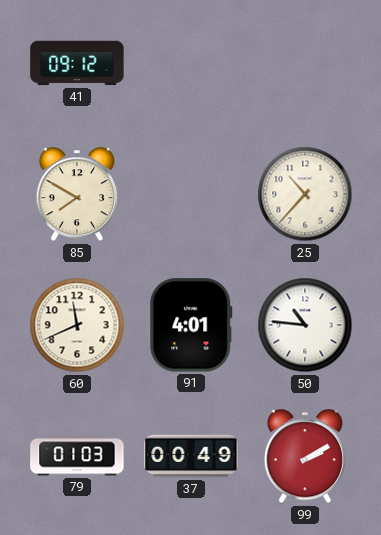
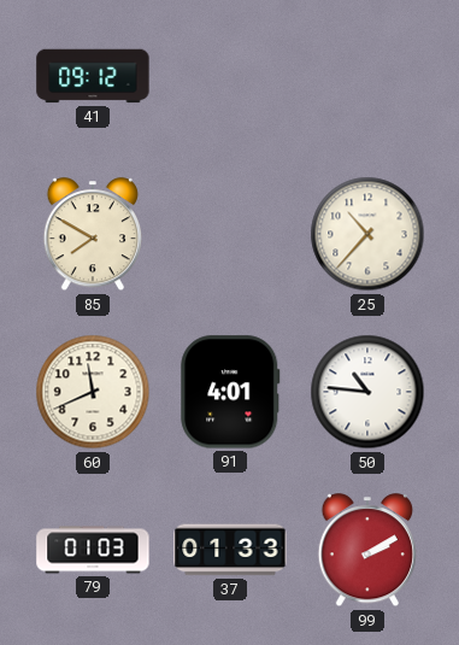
37: 00:49 -> 01:33 (230, 550)
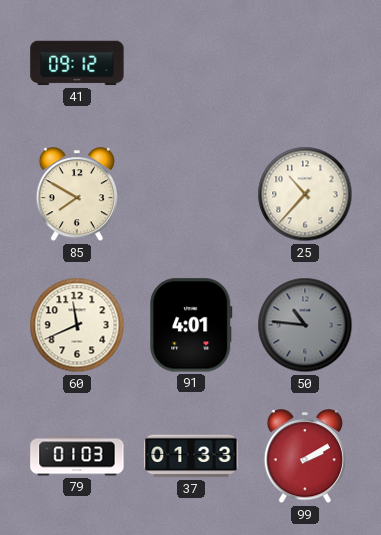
50 dial: white -> grey (305, 325)
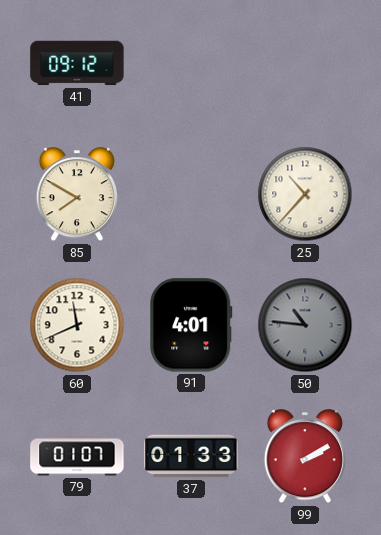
79: 01:03 -> 01:07 (77, 456)
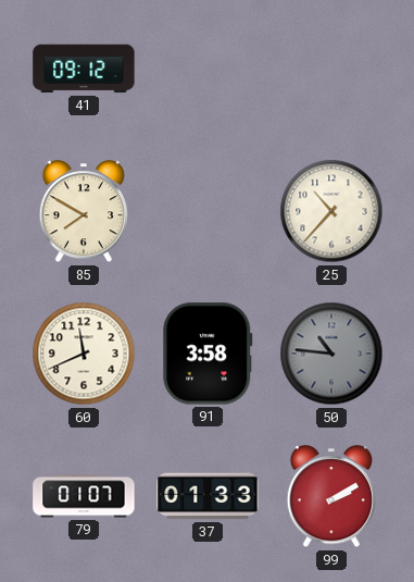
91: 4:01 -> 3:58 (208, 354)
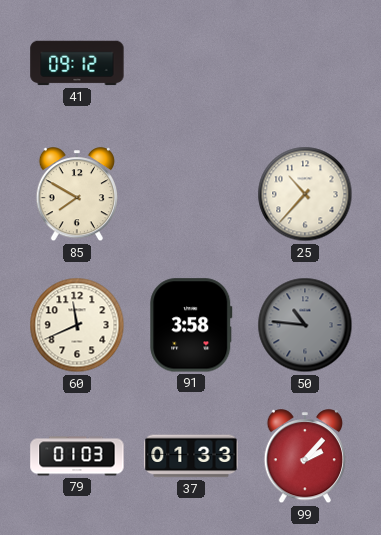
79: 01:07 -> 01:03 (77, 456)
99: 2:10 -> 2:07 (304, 457)
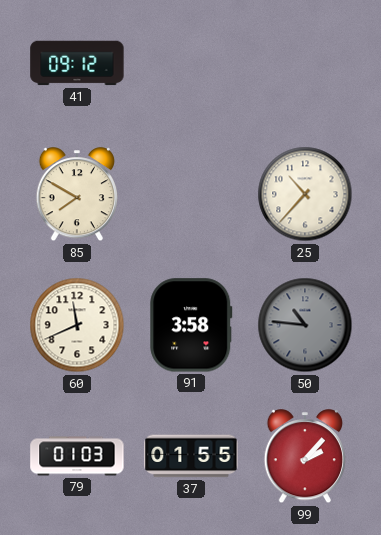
37: 01:33 -> 01:55 (191, 456)
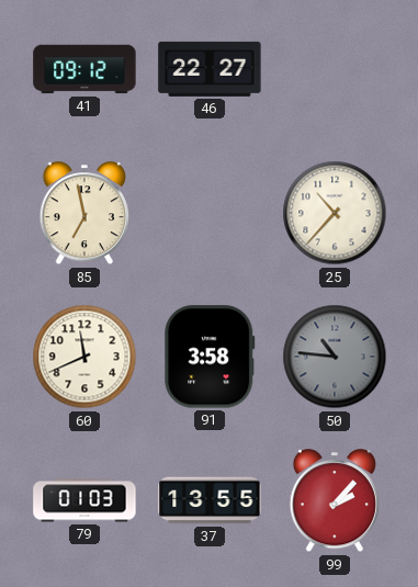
46: none -> 22:27 (210, 69)
85: 7:50 -> 6:58 (83, 214)
37: 01:55 -> 13:55 (210, 500)
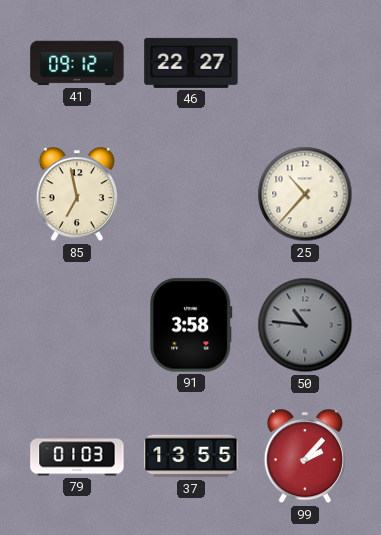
60: 11:41 -> none (84, 357)
